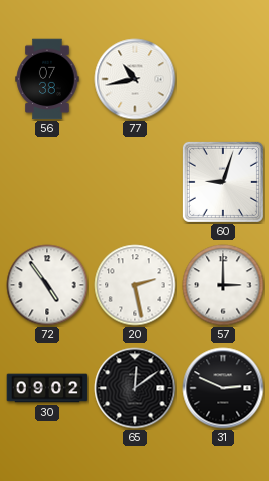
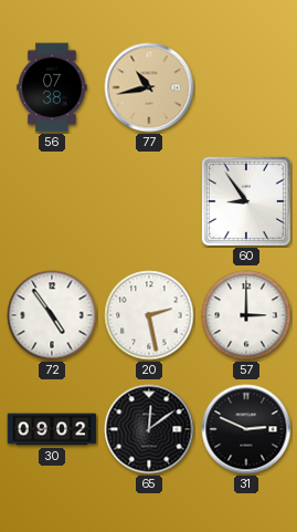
77 dial: white -> champagne (149, 87)
60: 9:03 -> 8:54 (246, 201)
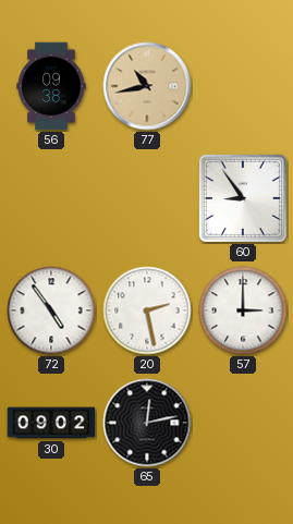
56: 07:38 -> 09:38 (51, 86)
65: 12:09 -> 12:13 (147, 423)
31: 2:49 -> none (246, 429)
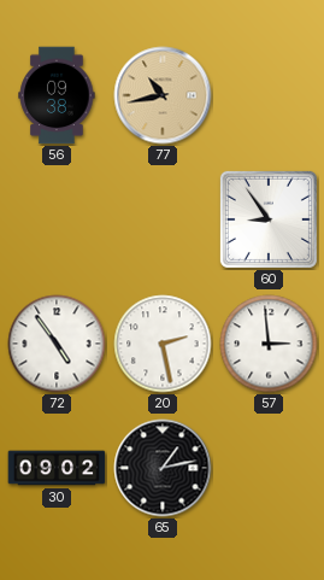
57: 3:00 -> 2:59 (269, 344)
65: 12:13 -> 1:13 (163, 468)
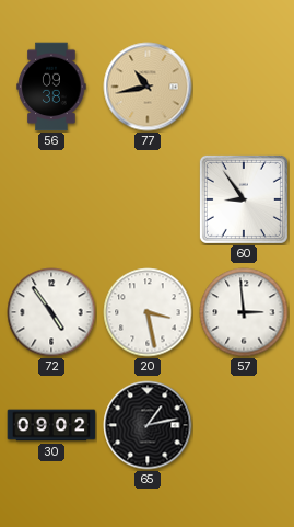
20: 2:28 -> 3:28 (148, 312)
